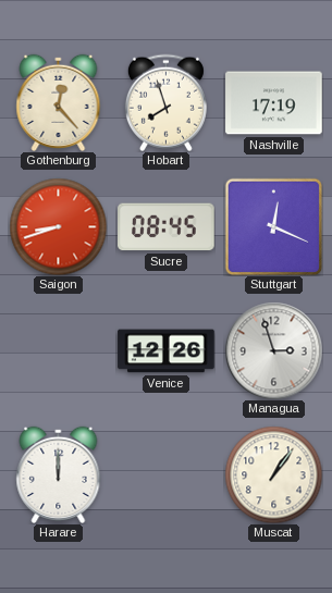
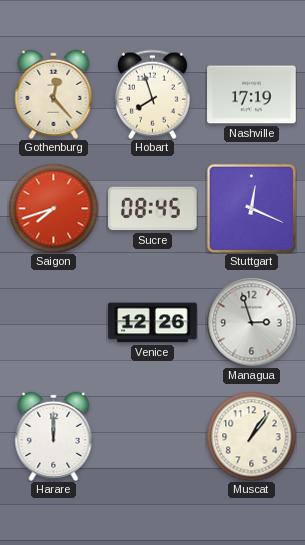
Saigon: 8:42 -> 7:42 (53, 208)
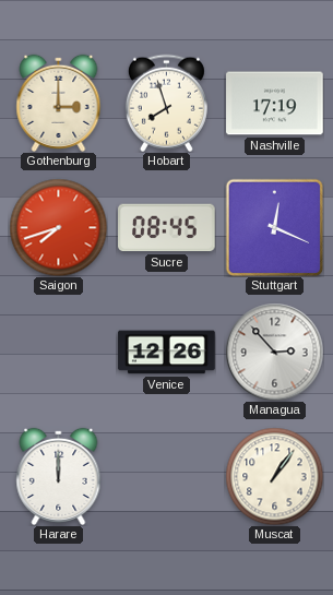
Gothenburg: 12:23 -> 3:00 (59, 103)
Managua: 2:57 -> 2:53 (274, 352)
